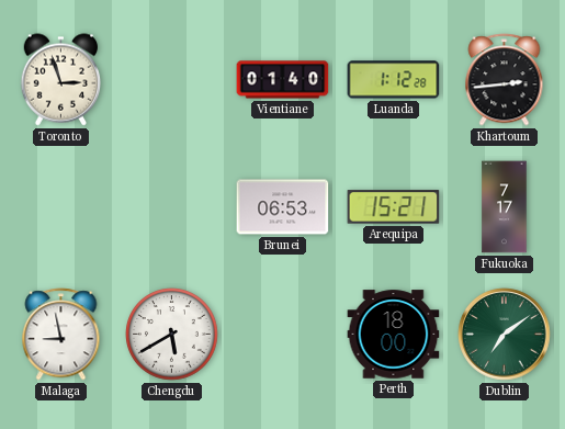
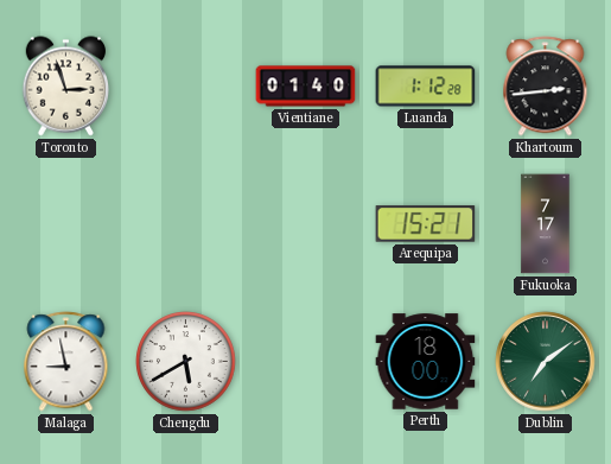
Brunei: 06:53 -> none (283, 207)
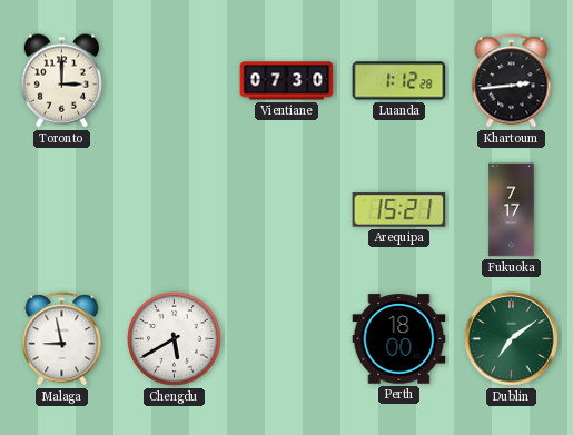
Toronto: 2:57 -> 3:00 (62, 81)
Vientiane: 01:40 -> 07:30 (287, 81)
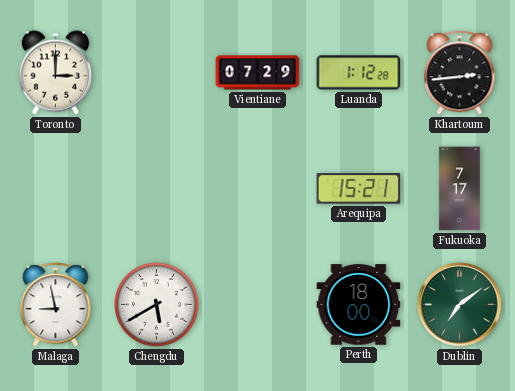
Vientiane: 07:30 -> 07:29 (258, 73)
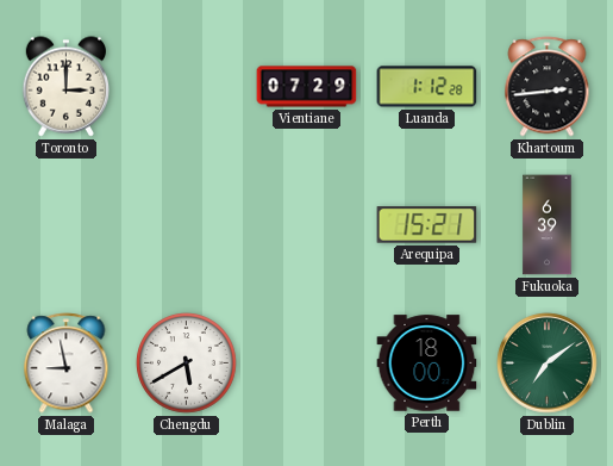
Fukuoka: 7:17 -> 6:39 (548, 225)
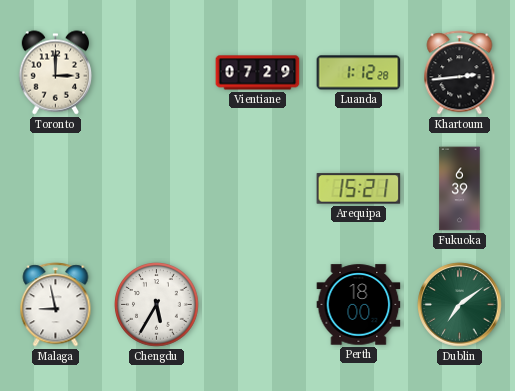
Chengdu: 5:40 -> 5:35 (157, 305)
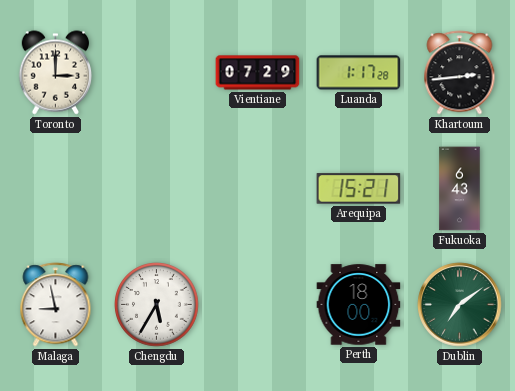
Luanda: 1:12 -> 1:17 (359, 73)
Fukuoka: 6:39 -> 6:43 (460, 189)
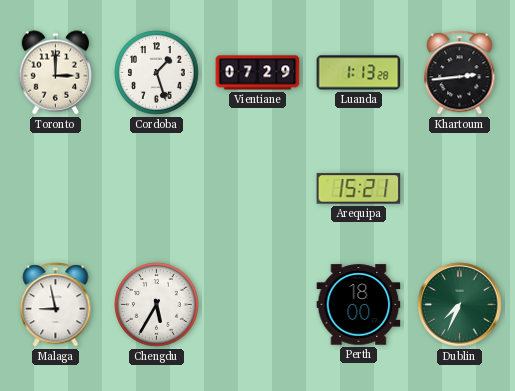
Cordoba: none -> 1:27 (157, 73)
Luanda: 1:17 -> 1:13 (359, 73)
Fukuoka: 6:43 -> none (460, 189)
Dublin: 7:09 -> 7:34 (460, 305)
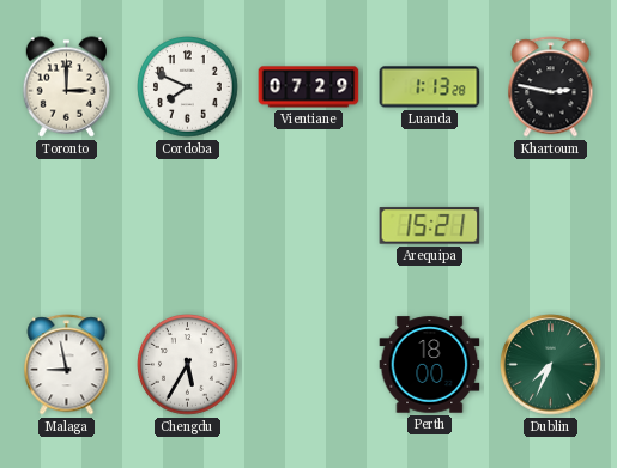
Cordoba: 1:27 -> 7:49 (188, 87)
Khartoum: 2:44 -> 2:47 (551, 87)
